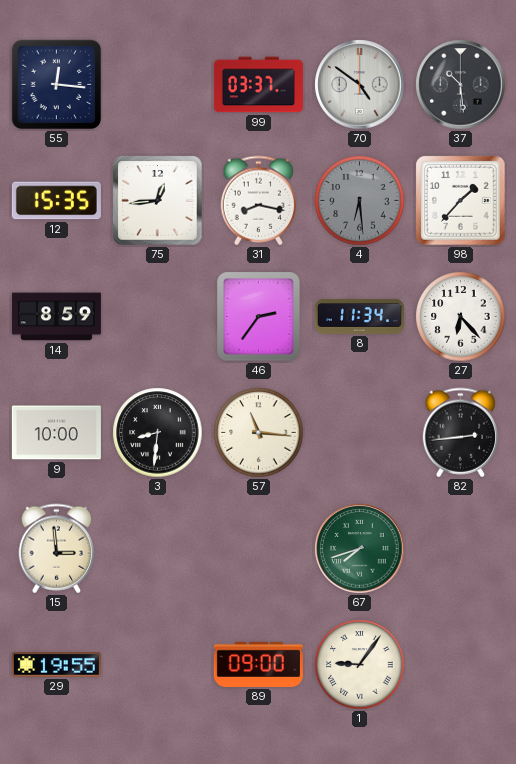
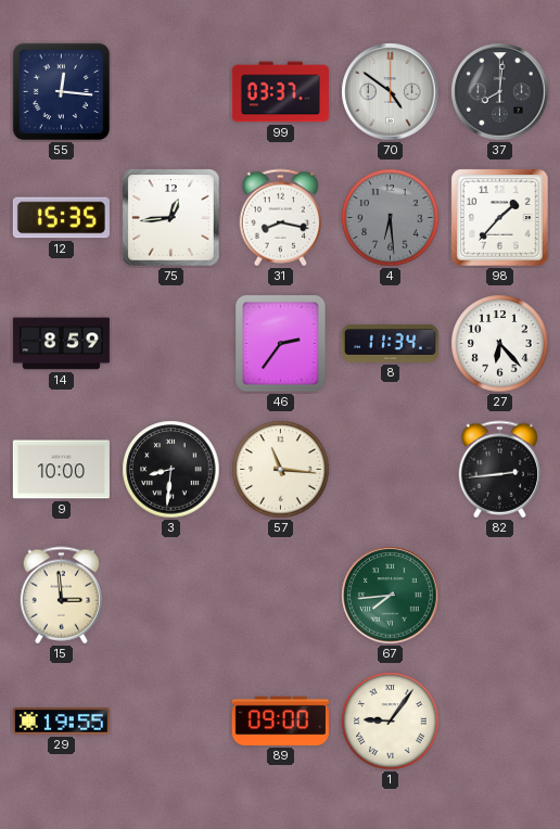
37: 10:29 -> 8:01 (500, 92)
67: 7:42 -> 7:44 (391, 596)
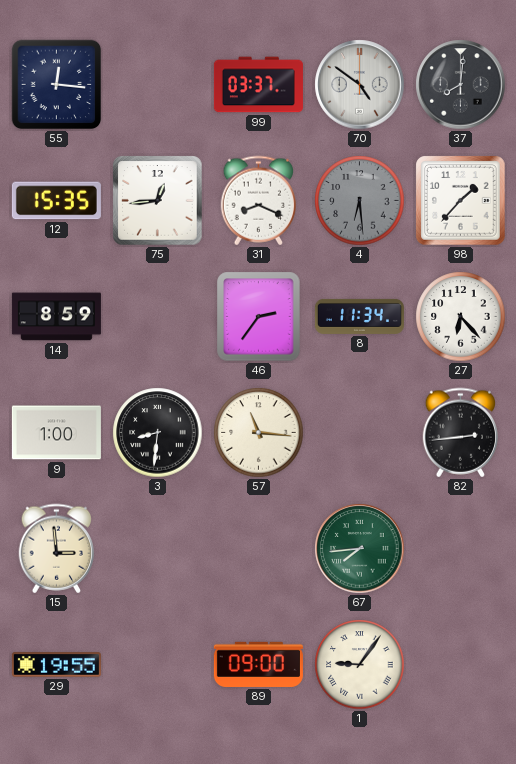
31: 8:17 -> 8:19 (259, 201)
9: 10:00 -> 1:00 (56, 433)
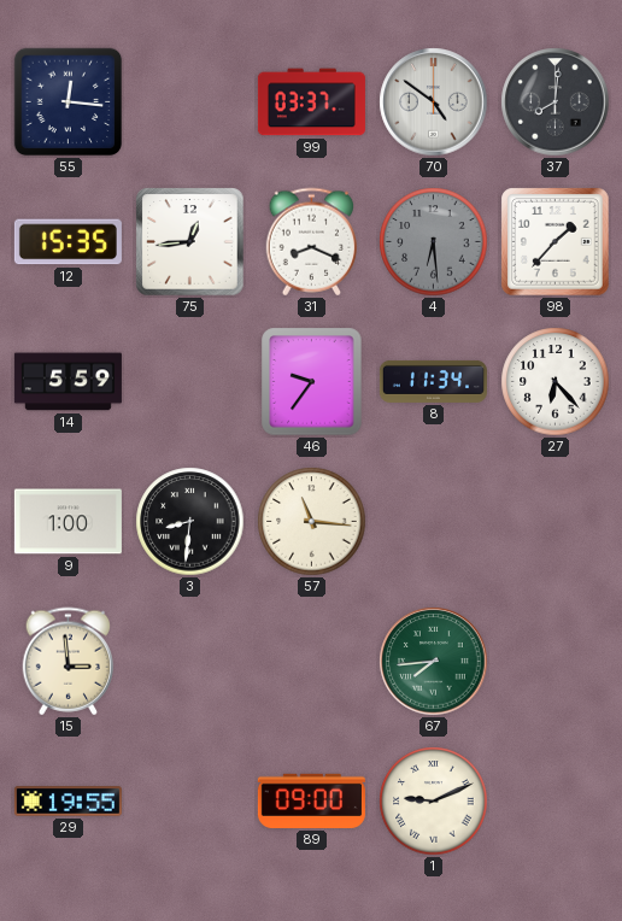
14: 8:59 -> 5:59 (68, 382)
46: 2:36 -> 9:36 (312, 382)
82: 2:44 -> none (461, 433)
1: 9:06 -> 9:11 (434, 802)
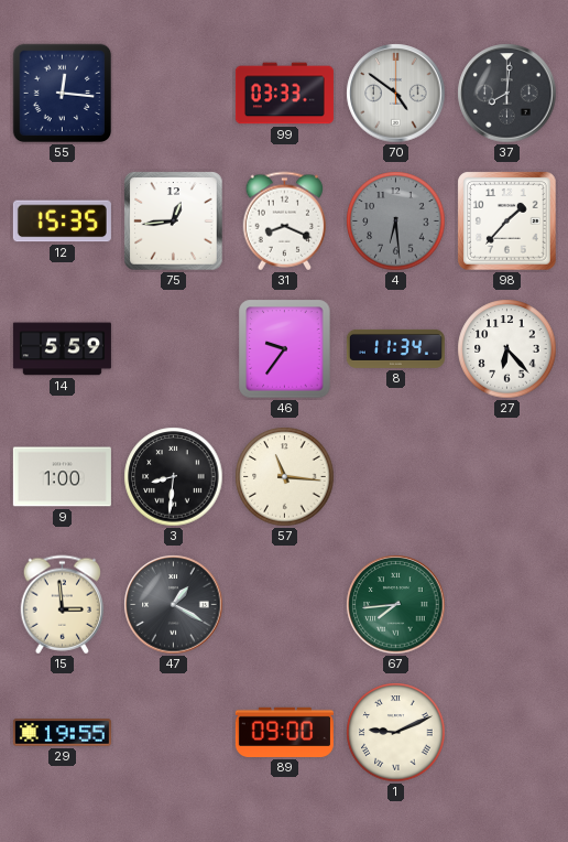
99: 03:37 -> 03:33 (284, 94)
47: none -> 1:20 (174, 605)
